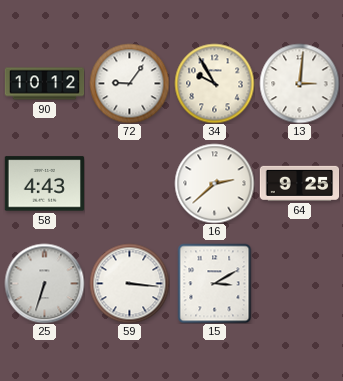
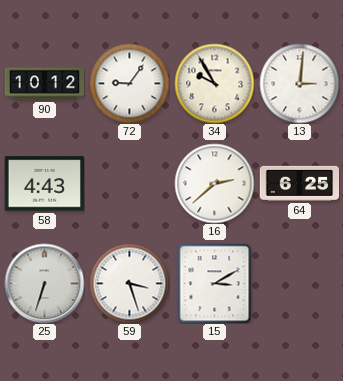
64: 9:25 -> 6:25 (299, 183)
59: 3:16 -> 3:27 (129, 283)
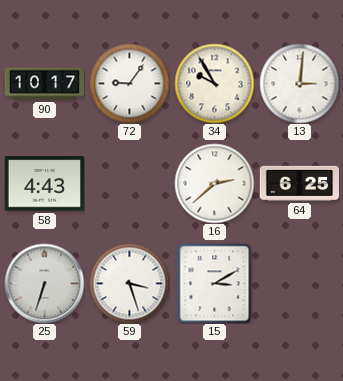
90: 10:12 -> 10:17 (44, 84)
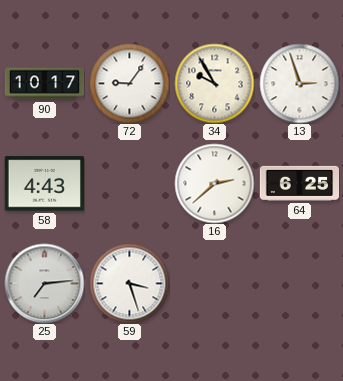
13: 3:01 -> 2:57 (299, 83)
25: 6:33 -> 7:14 (44, 283)
15: 3:10 -> none (215, 283)
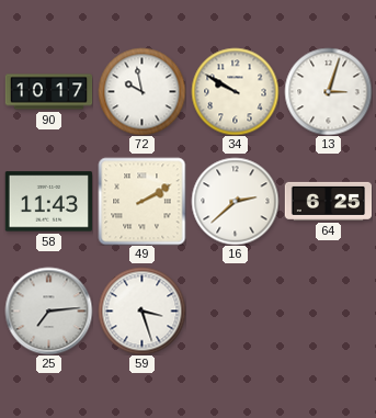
72: 9:06 -> 9:58 (141, 91)
34: 9:55 -> 9:50 (235, 91)
13: 2:57 -> 3:03 (328, 91)
58: 4:43 -> 11:43 (48, 202)
49: none -> 2:10 (141, 201)
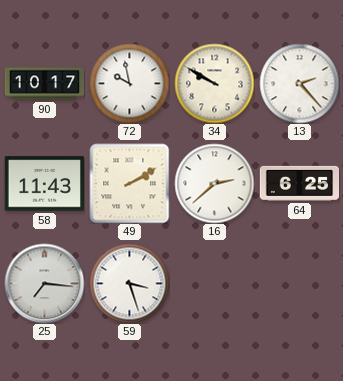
13: 3:03 -> 2:23 (299, 83)
25: 7:14 -> 7:16 (44, 283)
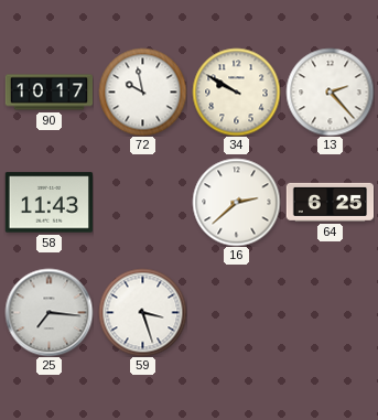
49: 2:10 -> none (129, 183)
